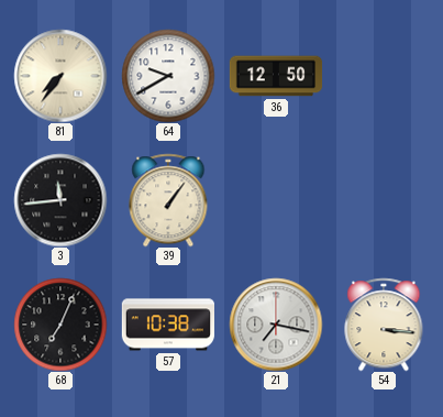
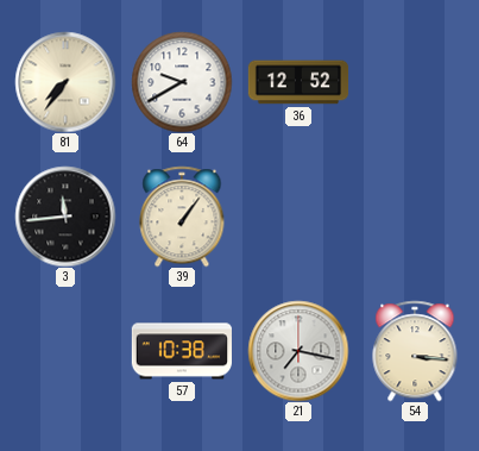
36: 12:50 -> 12:52 (298, 82)
68: 7:04 -> none (60, 325)
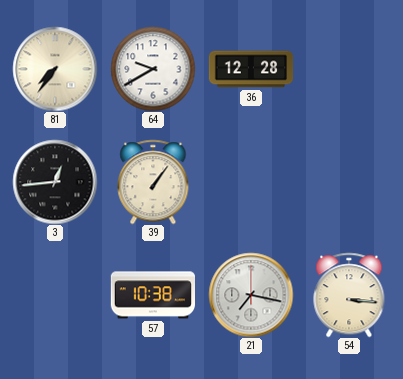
36: 12:52 -> 12:28 (251, 69)
3: 11:44 -> 12:44 (55, 182)
